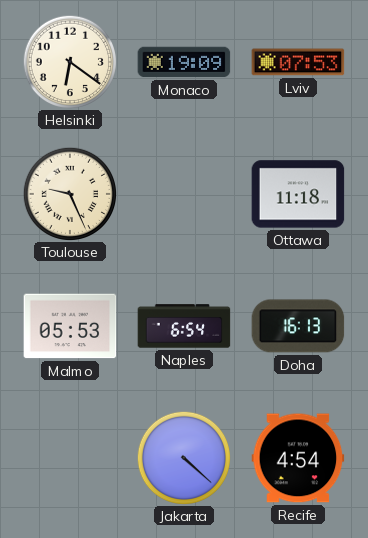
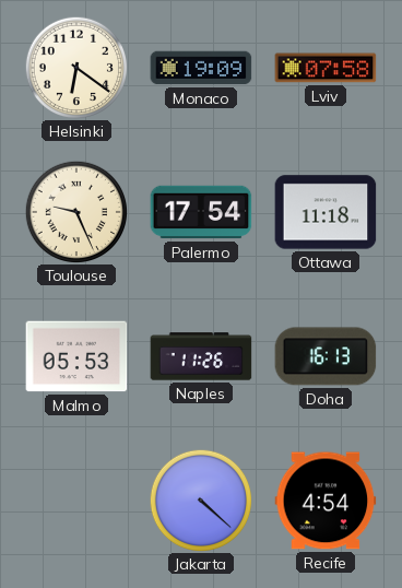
Lviv: 07:53 -> 07:58 (326, 68)
Palermo: none -> 17:54 (201, 212)
Naples: 6:54 -> 11:26 (201, 356)
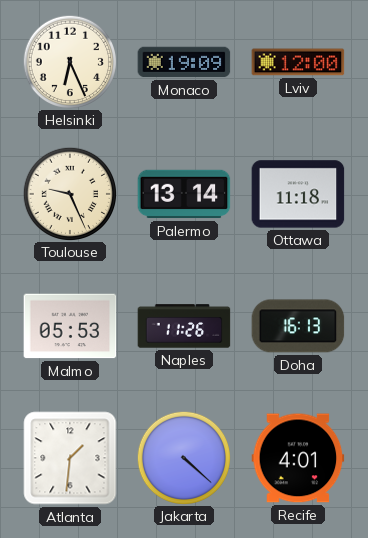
Helsinki: 6:21 -> 6:26 (69, 61)
Lviv: 07:58 -> 12:00 (298, 62)
Palermo: 17:54 -> 13:14 (184, 194)
Atlanta: none -> 1:31 (70, 458)
Recife: 4:54 -> 4:01 (298, 458)
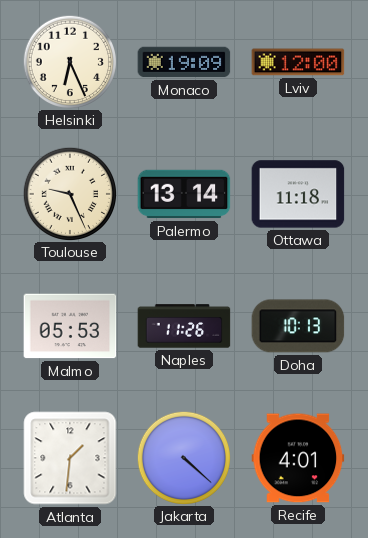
Doha: 16:13 -> 10:13 (298, 326)
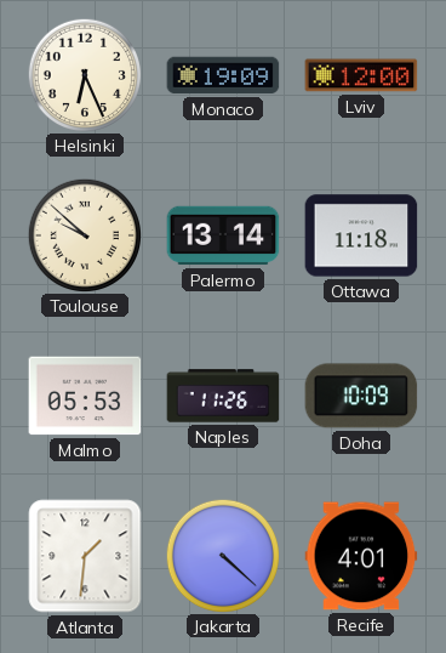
Toulouse: 9:26 -> 9:52 (84, 234)
Doha: 10:13 -> 10:09 (361, 396)
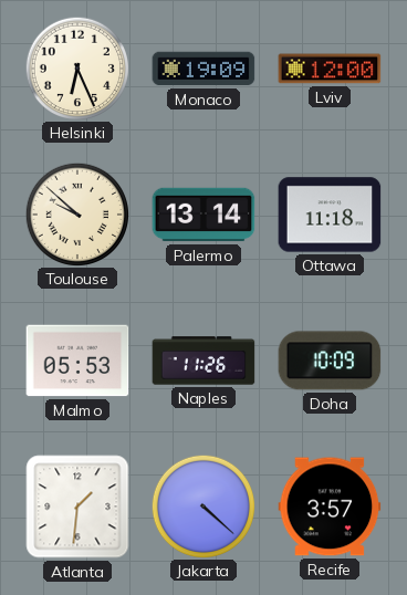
Recife: 4:01 -> 3:57 (330, 507)
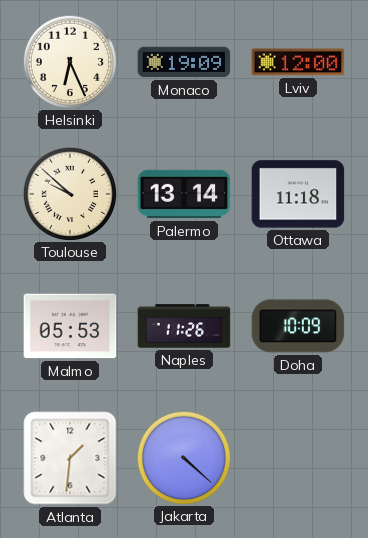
Recife: 3:57 -> none (330, 507)
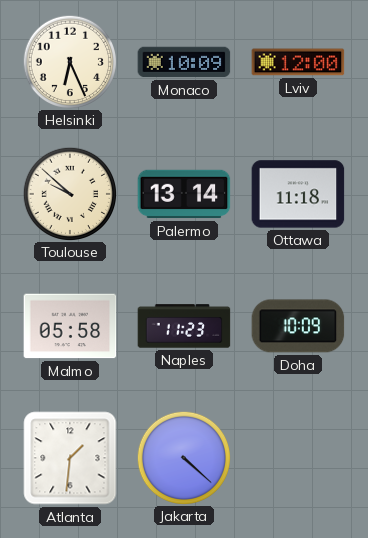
Monaco: 19:09 -> 10:09 (184, 62)
Malmo: 05:53 -> 05:58 (70, 326)
Naples: 11:26 -> 11:23 (184, 326)
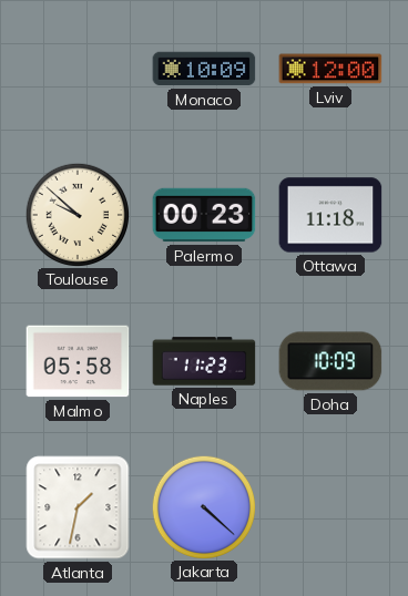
Helsinki: 6:26 -> none (69, 61)
Palermo: 13:14 -> 00:23 (204, 215)
Atlanta: 1:31 -> 1:32 (78, 507)
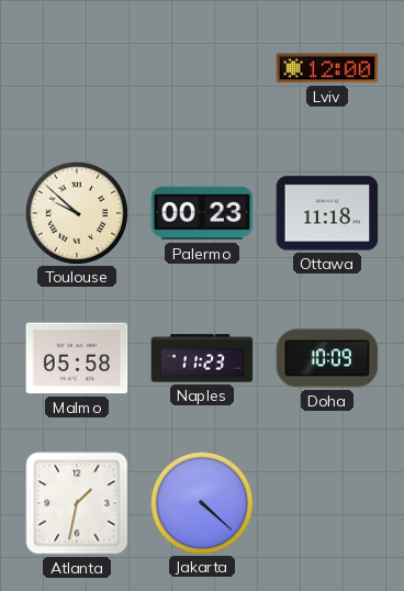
Monaco: 10:09 -> none (204, 69)
